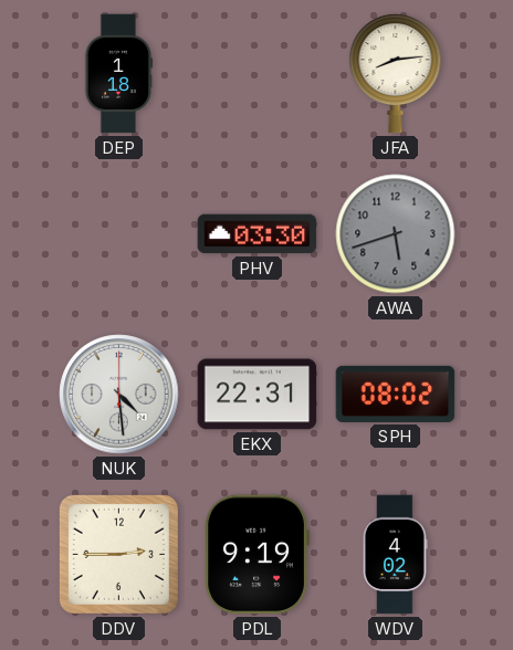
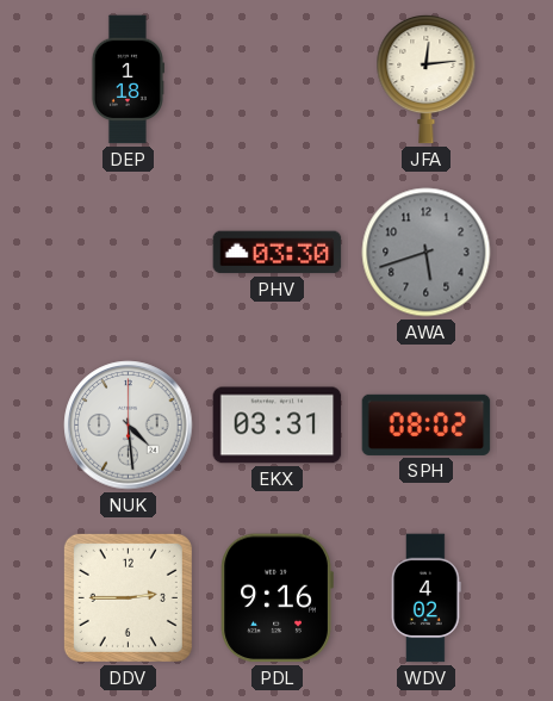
JFA: 8:14 -> 12:14 (427, 80)
EKX: 22:31 -> 03:31 (278, 426)
PDL: 9:19 -> 9:16 (276, 598)
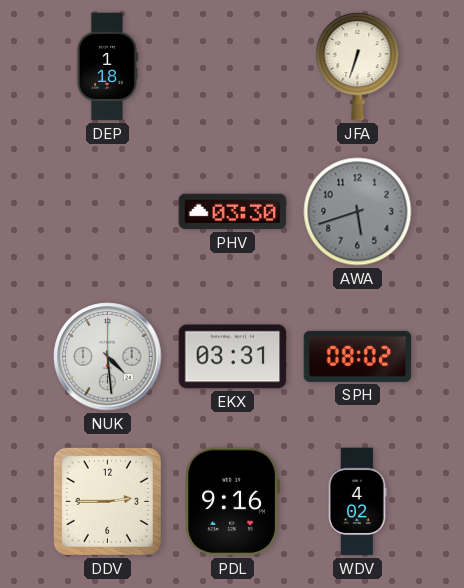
JFA: 12:14 -> 6:33 (358, 67)
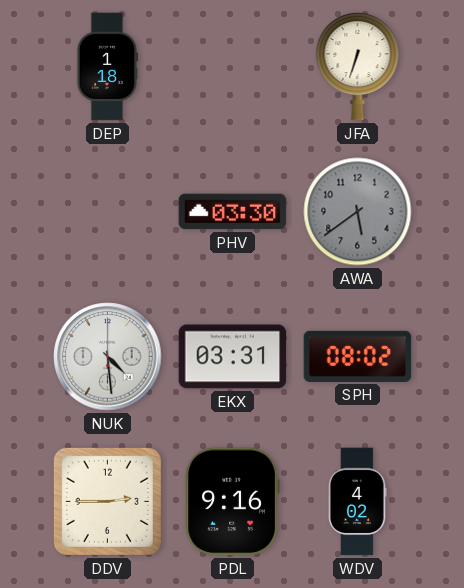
AWA: 5:42 -> 5:39 (358, 212)
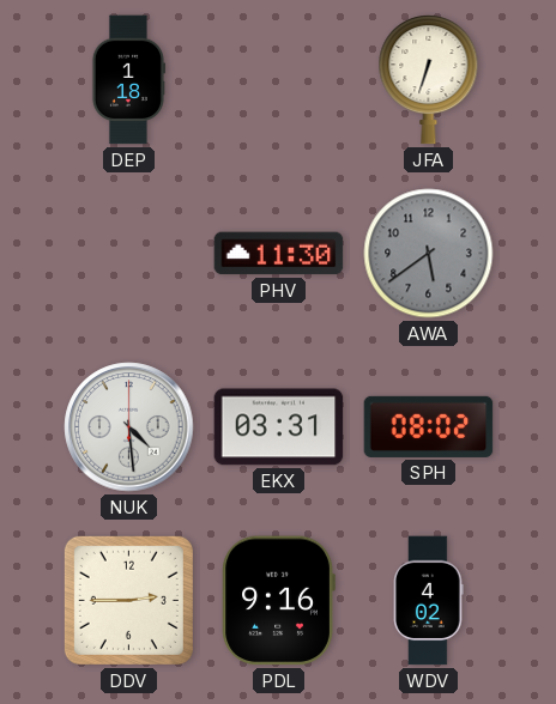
PHV: 03:30 -> 11:30 (279, 254)
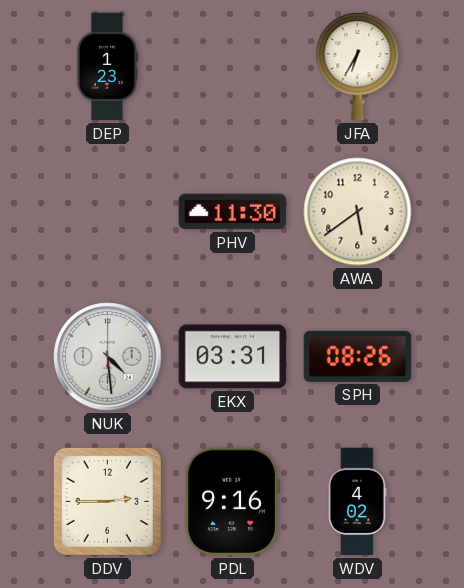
DEP: 1:18 -> 1:23 (107, 67)
JFA: 6:33 -> 6:35 (358, 67)
AWA dial: grey -> cream (358, 212)
SPH: 08:02 -> 08:26 (358, 356)
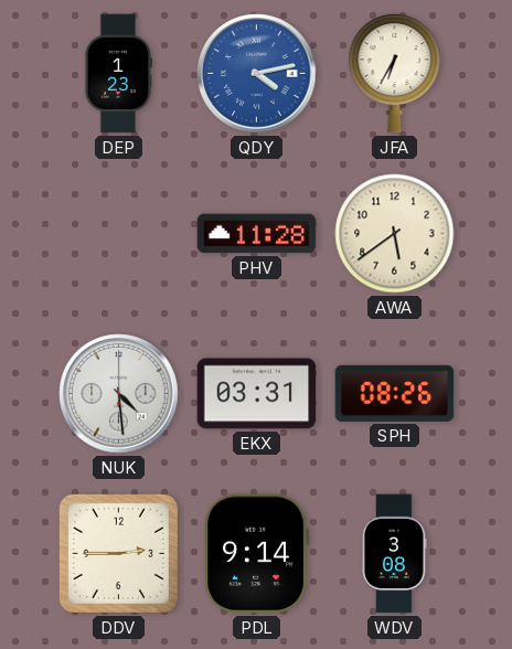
QDY: none -> 4:13 (257, 74)
PHV: 11:30 -> 11:28 (257, 234)
PDL: 9:16 -> 9:14 (256, 554)
WDV: 4:02 -> 3:08 (395, 554)
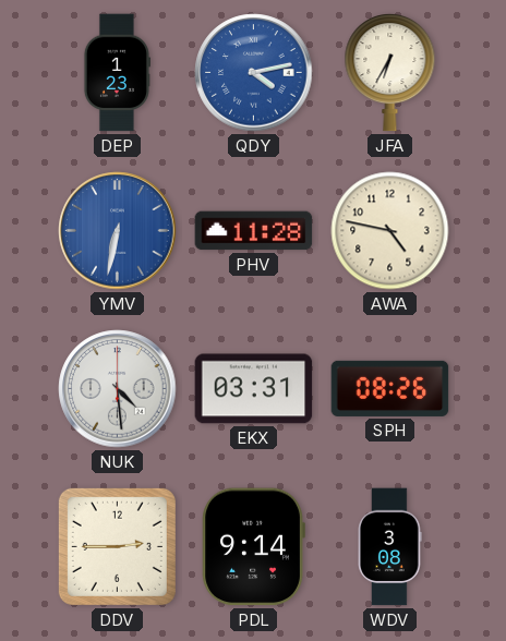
YMV: none -> 6:32 (118, 231)
AWA: 5:39 -> 4:47 (390, 231)
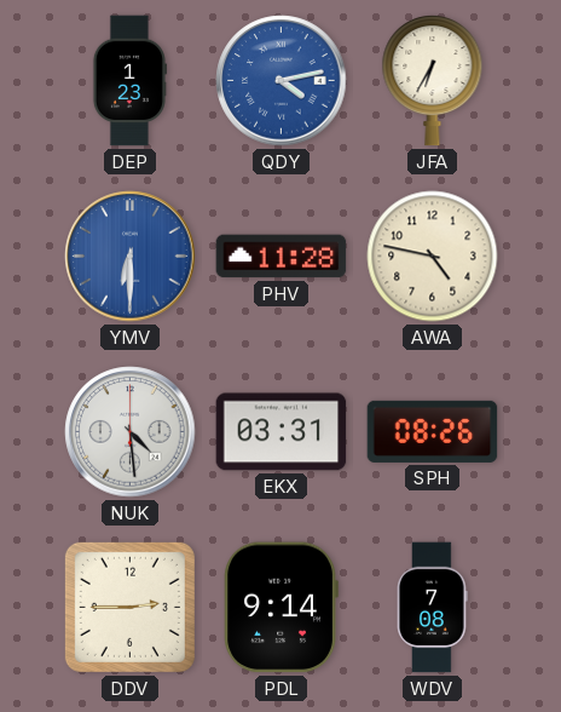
YMV: 6:32 -> 6:30 (131, 257)
WDV: 3:08 -> 7:08 (433, 608)
